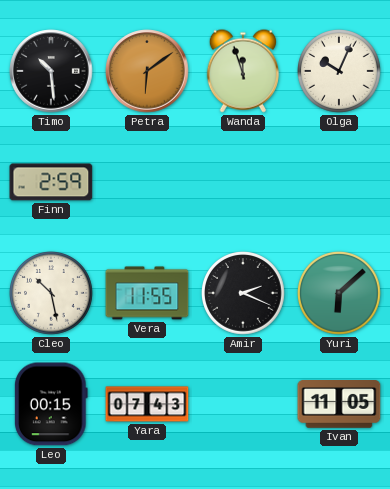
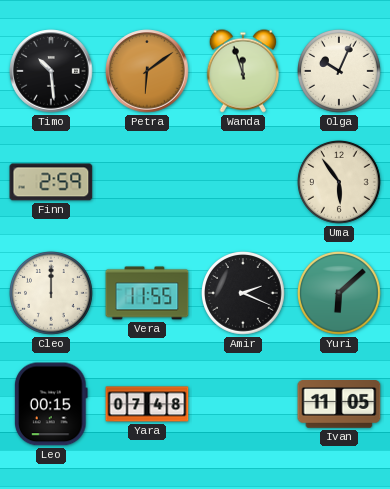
Uma: none -> 5:54 (340, 183)
Cleo: 10:28 -> 12:00 (52, 294)
Yara: 07:43 -> 07:48 (147, 404)
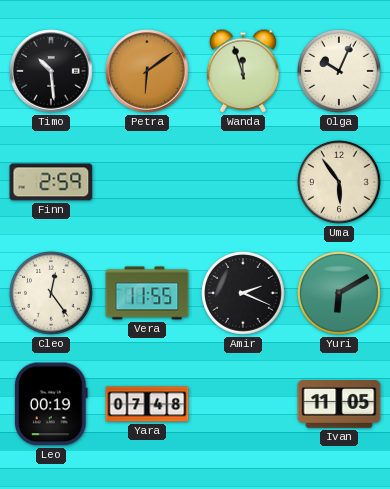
Cleo: 12:00 -> 12:24 (52, 294)
Yuri: 6:08 -> 6:10 (340, 294)
Leo: 00:15 -> 00:19 (51, 404)
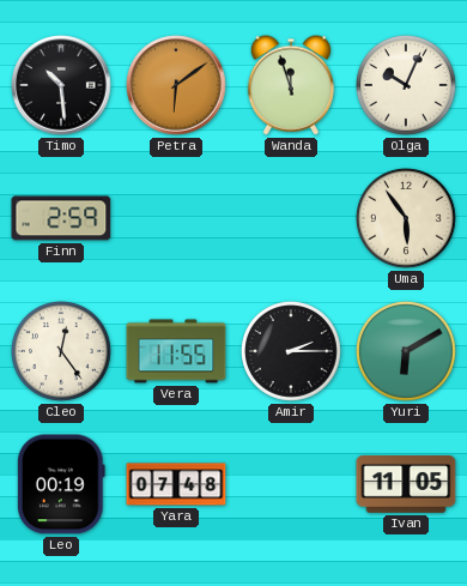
Amir: 2:19 -> 2:15 (292, 352)
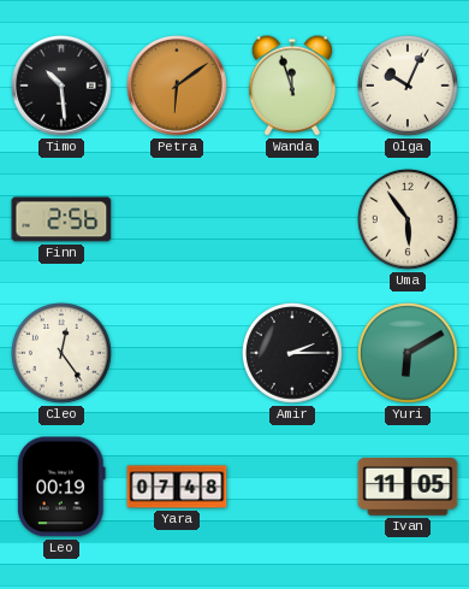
Finn: 2:59 -> 2:56 (61, 219)
Vera: 11:55 -> none (176, 351)
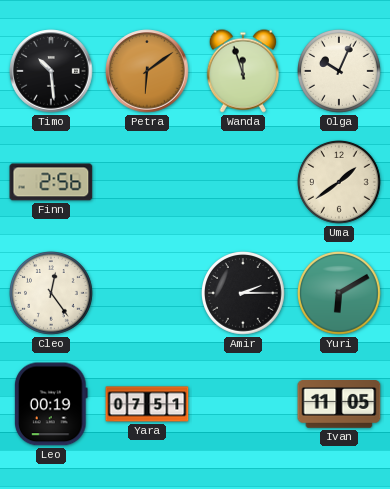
Uma: 5:54 -> 1:39 (340, 183)
Yara: 07:48 -> 07:51 (147, 404)
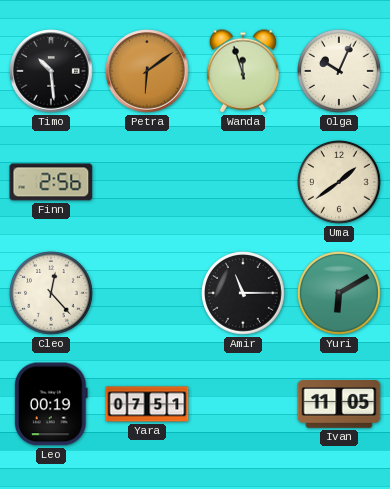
Cleo: 12:24 -> 12:23 (52, 294)
Amir: 2:15 -> 11:15 (244, 294)
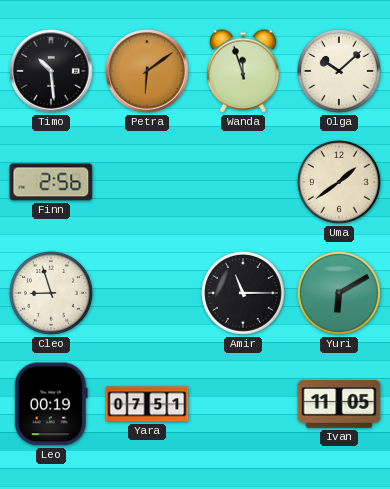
Olga: 10:04 -> 10:08 (340, 72)
Cleo: 12:23 -> 8:57 (52, 294)
